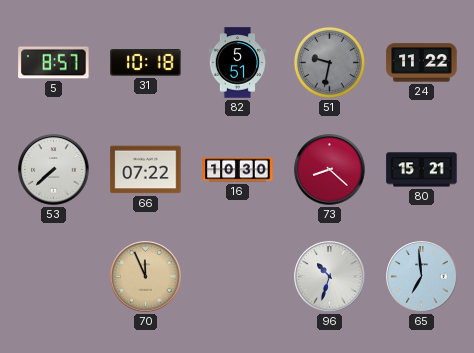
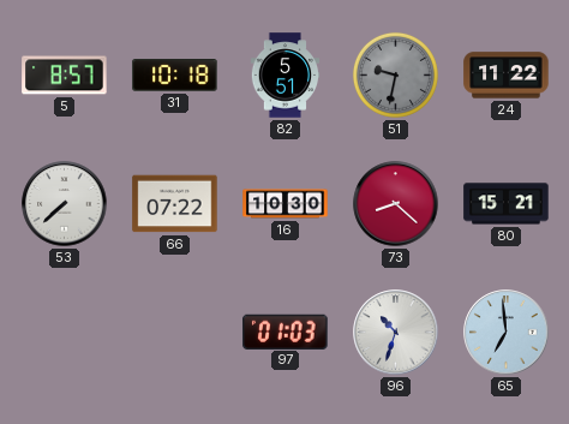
70: 11:56 -> none (146, 277)
97: none -> 01:03 (286, 332)
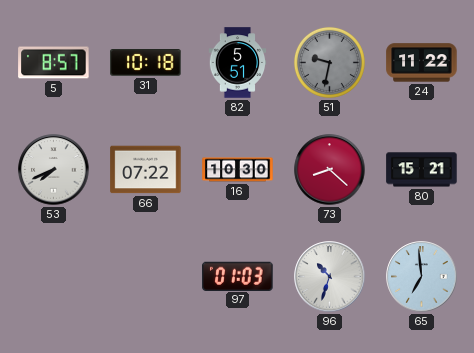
53: 7:38 -> 7:41 (54, 170)
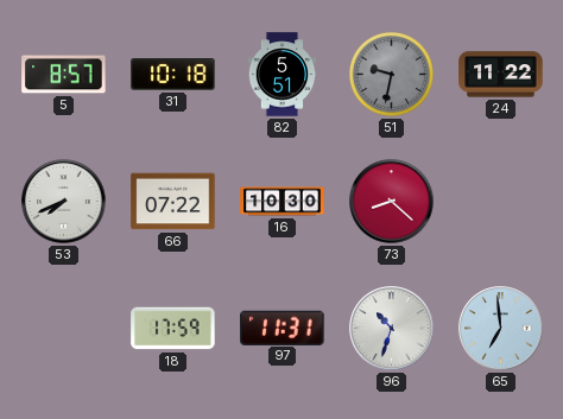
80: 15:21 -> none (422, 170)
18: none -> 17:59 (173, 329)
97: 01:03 -> 11:31 (283, 328)
